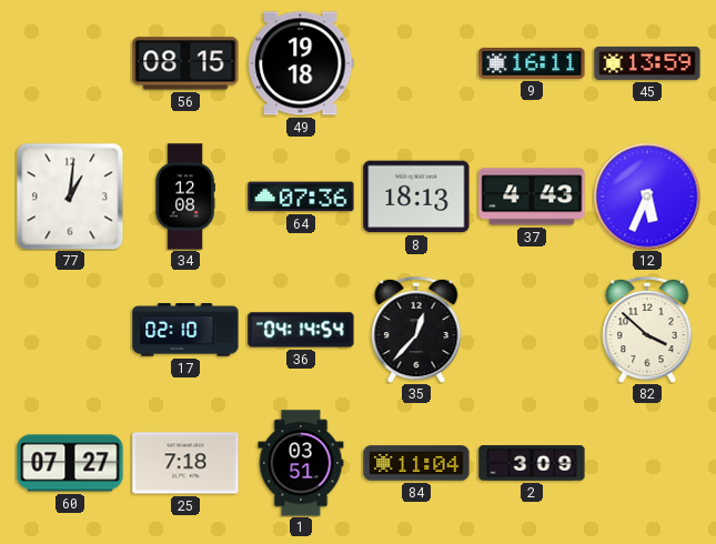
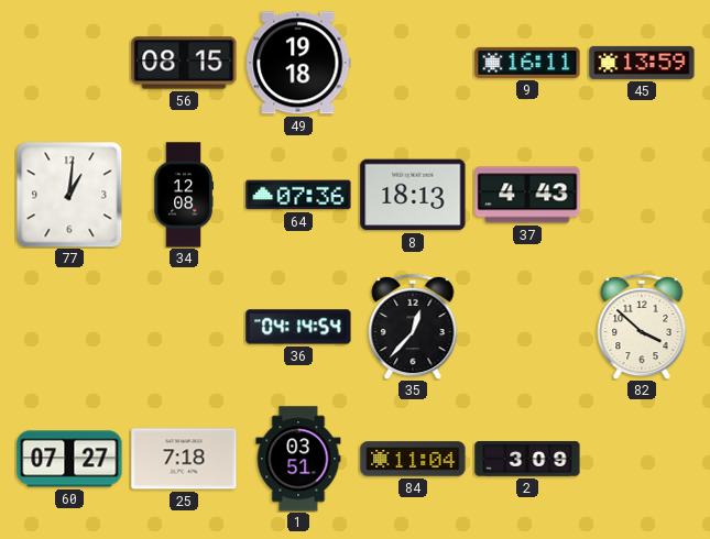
12: 5:34 -> none (647, 197)
17: 02:10 -> none (185, 330)
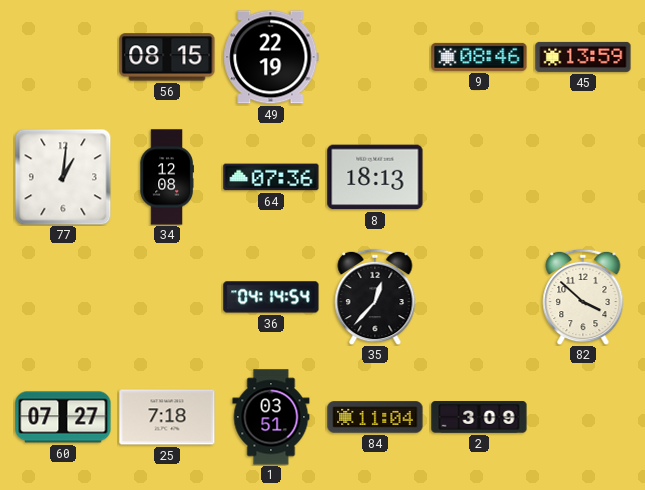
49: 19:18 -> 22:19 (271, 57)
9: 16:11 -> 08:46 (479, 57)
37: 4:43 -> none (527, 195)
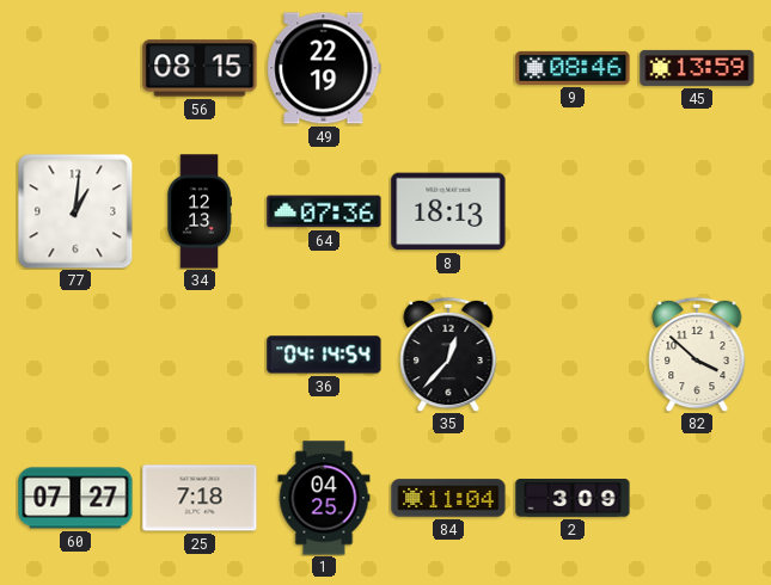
34: 12:08 -> 12:13 (200, 211)
1: 03:51 -> 04:25 (324, 498)
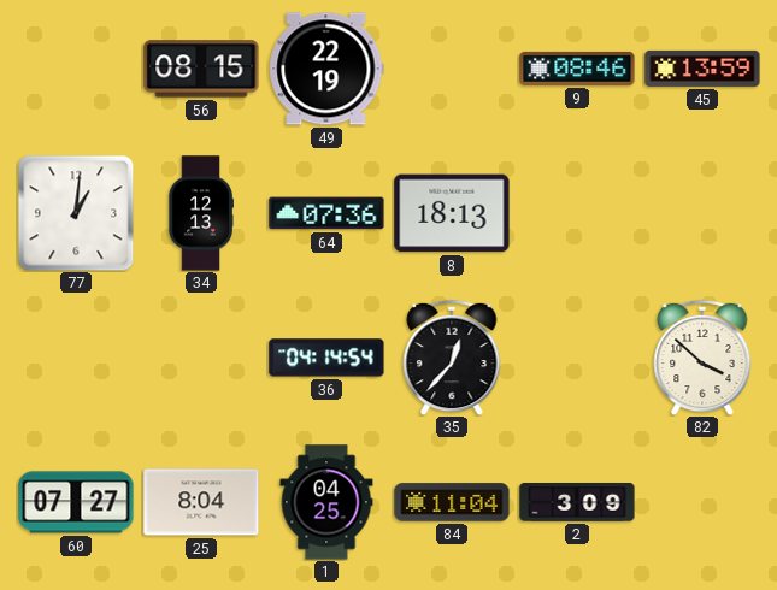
25: 7:18 -> 8:04 (201, 502)
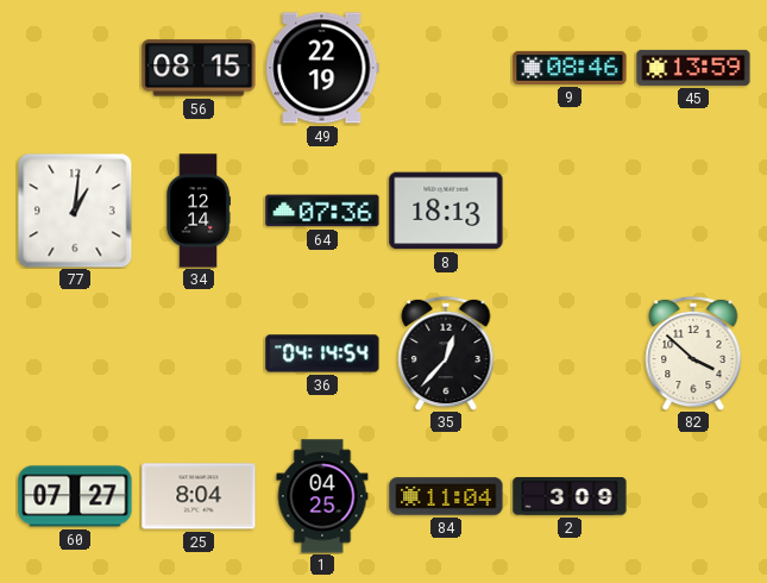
34: 12:13 -> 12:14 (199, 211)
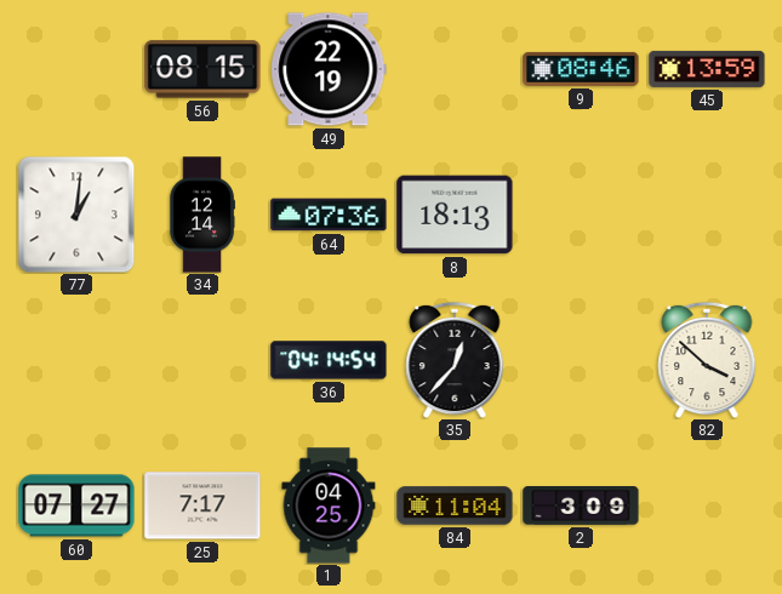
25: 8:04 -> 7:17 (202, 506)
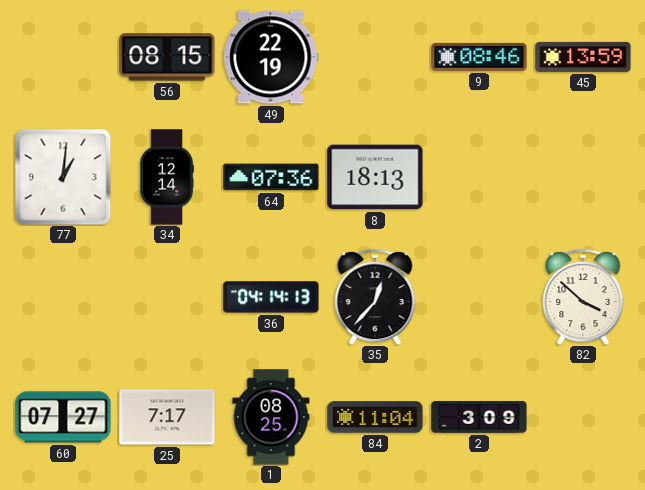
36: 04:14:54 -> 04:14:13 (271, 297)
1: 04:25 -> 08:25 (271, 417)
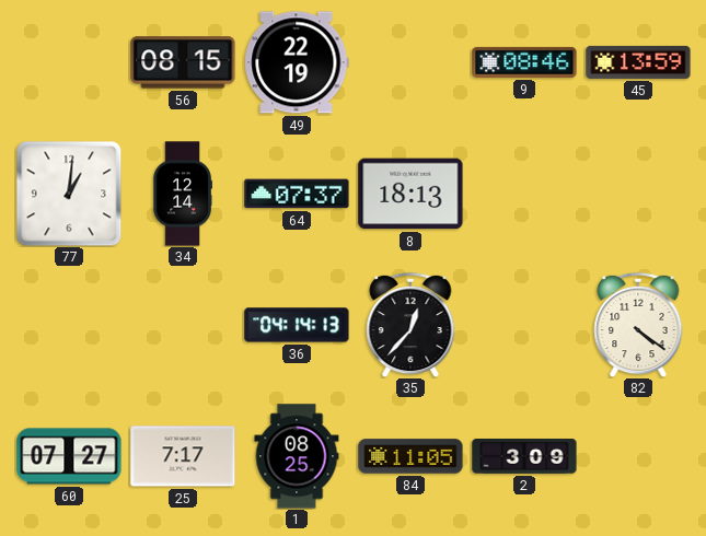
64: 07:36 -> 07:37 (297, 194)
82: 3:52 -> 4:21 (638, 325)
84: 11:04 -> 11:05 (410, 456)
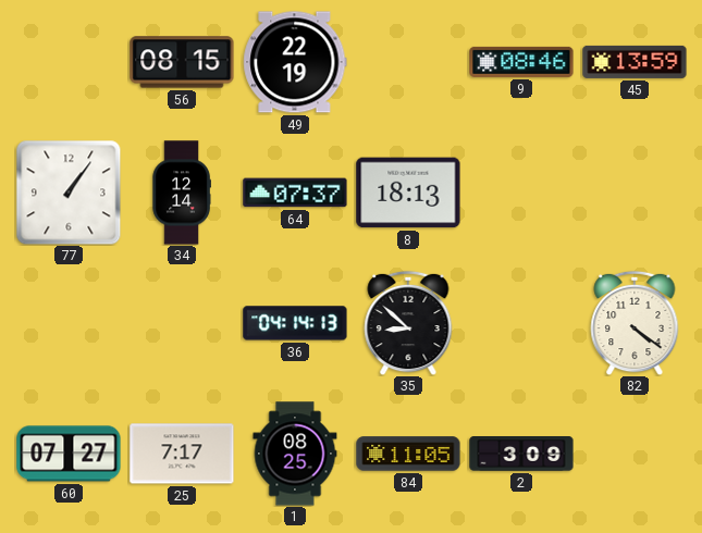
77: 1:01 -> 1:06 (69, 193)
35: 12:37 -> 8:52 (408, 323)
